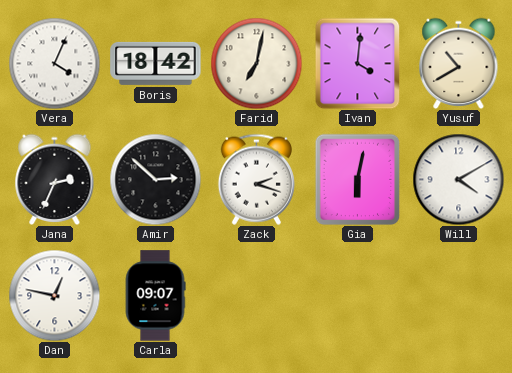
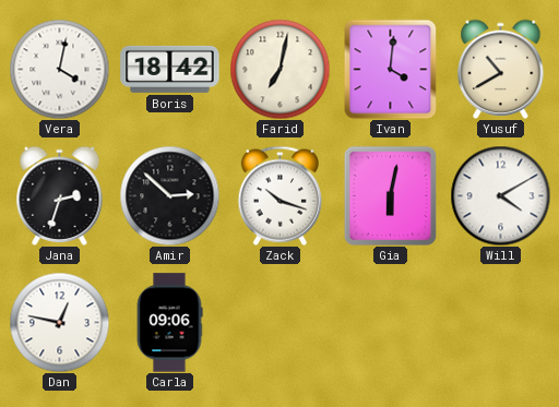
Vera: 4:04 -> 4:02 (59, 69)
Jana: 2:34 -> 2:33 (60, 195)
Zack: 2:18 -> 10:18 (279, 195)
Carla: 09:07 -> 09:06 (169, 323)
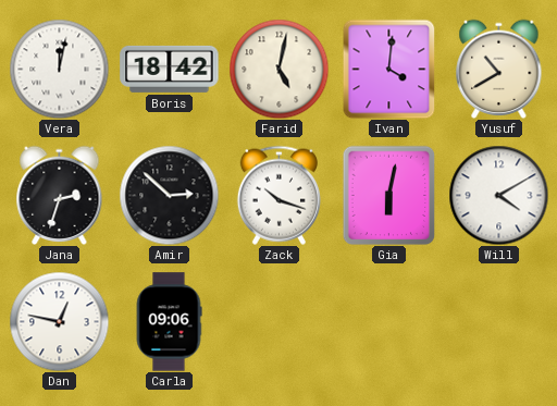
Vera: 4:02 -> 12:02 (59, 69)
Farid: 7:02 -> 5:02 (278, 69)
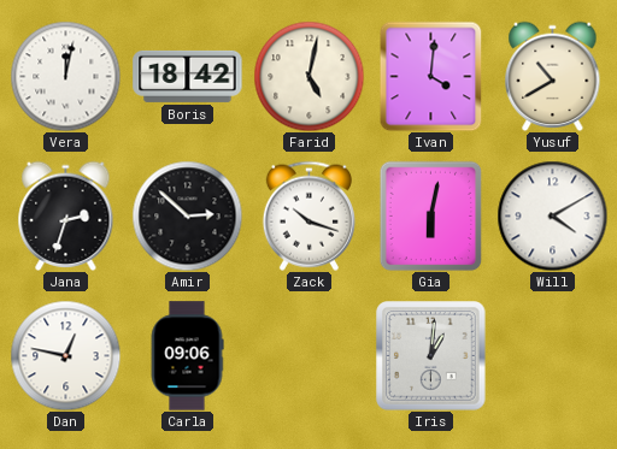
Iris: none -> 1:01 (431, 356)
